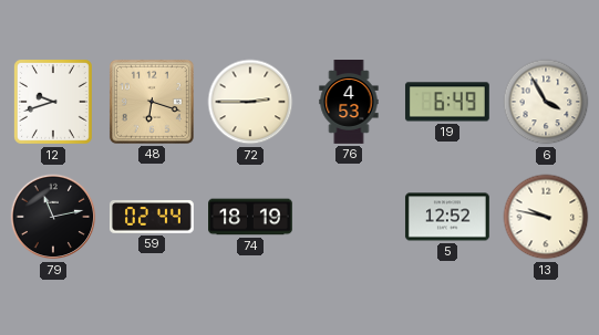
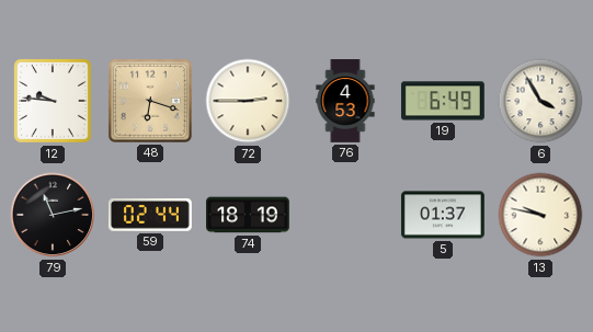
12: 9:42 -> 9:46 (53, 101)
5: 12:52 -> 01:37 (443, 215)
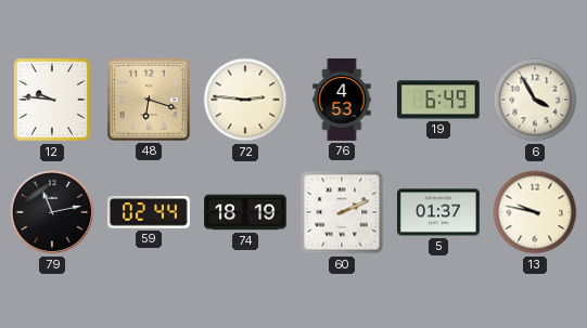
72: 2:45 -> 2:46 (245, 100)
60: none -> 2:11 (342, 212)
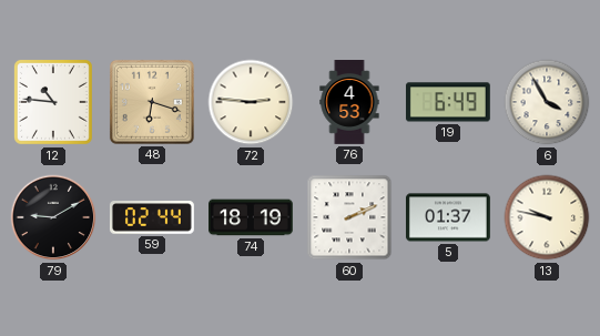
12: 9:46 -> 10:46 (53, 102)
79: 11:13 -> 9:10 (53, 217)
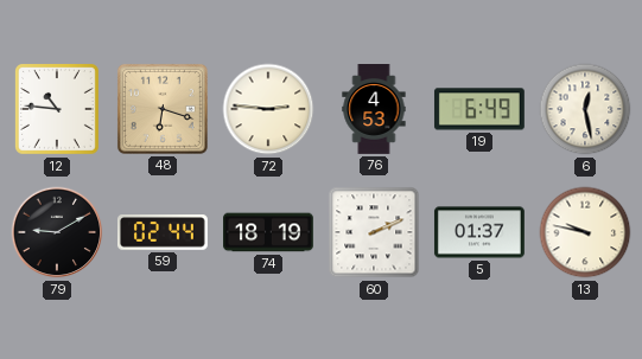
6: 3:55 -> 12:28 (585, 109)
